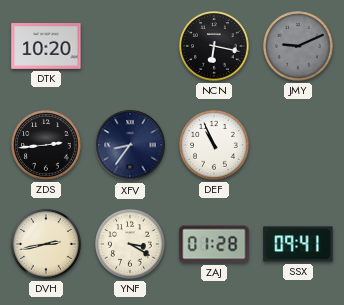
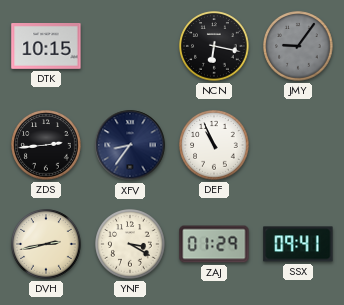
DTK: 10:20 -> 10:15 (46, 47)
JMY: 9:11 -> 9:06 (298, 46)
ZAJ: 01:28 -> 01:29 (214, 244)
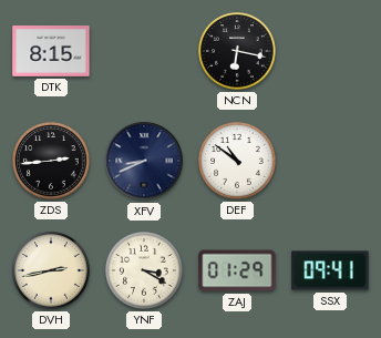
DTK: 10:15 -> 8:15 (51, 52)
JMY: 9:06 -> none (298, 46)
XFV: 8:36 -> 8:41 (144, 161)
DEF: 10:56 -> 10:51 (237, 161)
